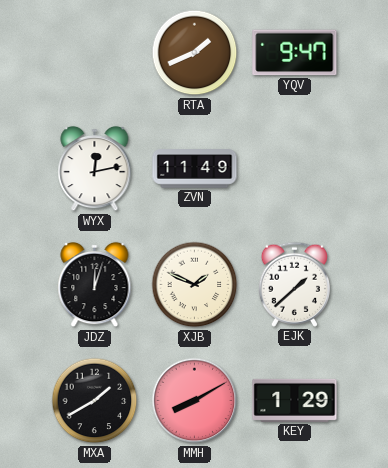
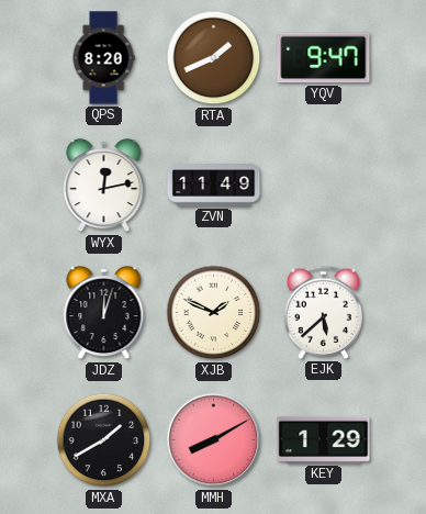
QPS: none -> 8:20 (103, 58)
EJK: 1:38 -> 5:38 (323, 312)
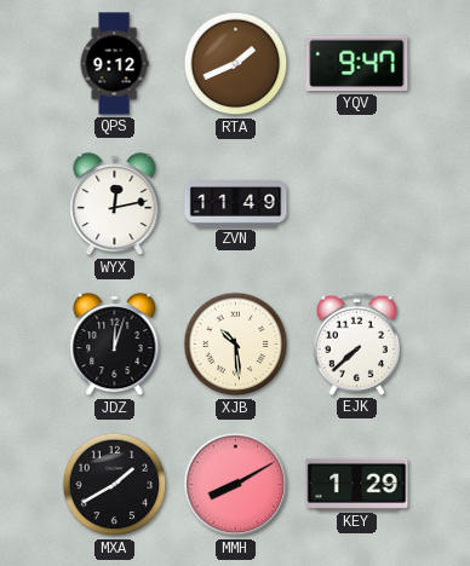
QPS: 8:20 -> 9:12 (114, 64)
XJB: 1:49 -> 10:29 (236, 345)
EJK: 5:38 -> 7:38 (356, 343)
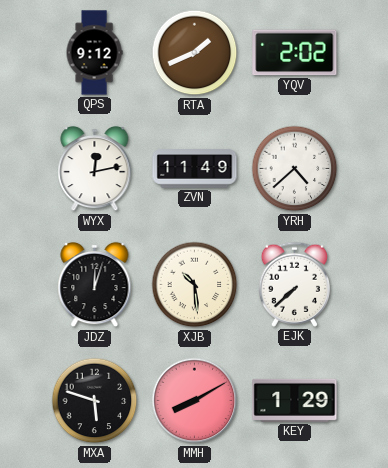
YQV: 9:47 -> 2:02 (295, 53)
YRH: none -> 4:38 (295, 169)
MXA: 1:40 -> 5:48 (95, 401)
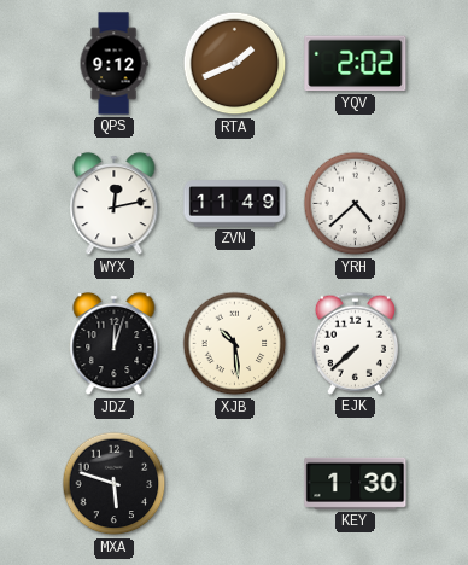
MMH: 8:10 -> none (195, 401)
KEY: 1:29 -> 1:30 (356, 483)
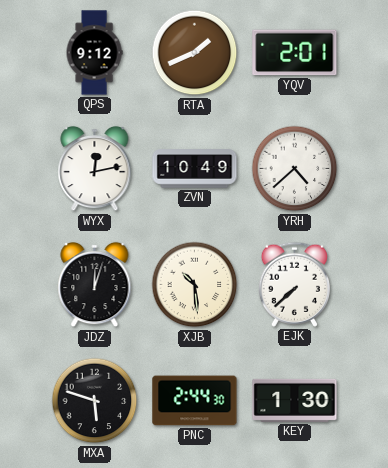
YQV: 2:02 -> 2:01 (295, 53)
ZVN: 11:49 -> 10:49 (195, 169)
PNC: none -> 2:44 (195, 401)
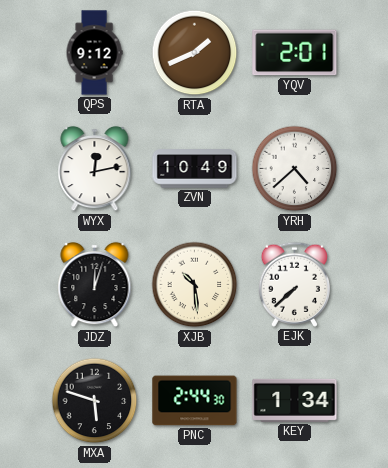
KEY: 1:30 -> 1:34 (295, 400)
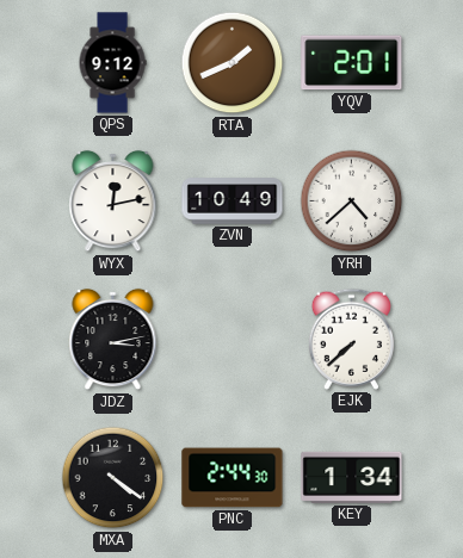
JDZ: 12:03 -> 3:13 (113, 340)
XJB: 10:29 -> none (195, 285)
MXA: 5:48 -> 4:21 (113, 478)
